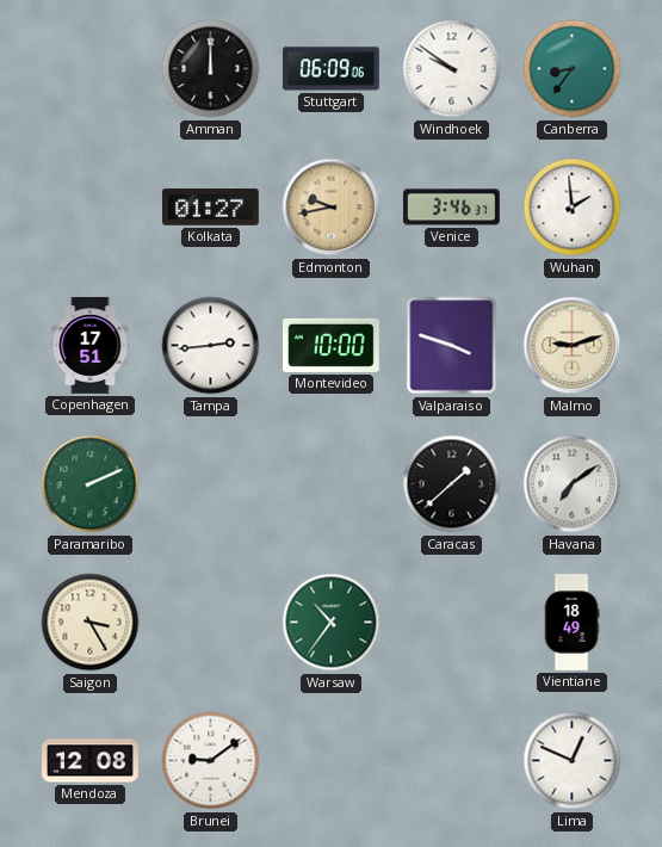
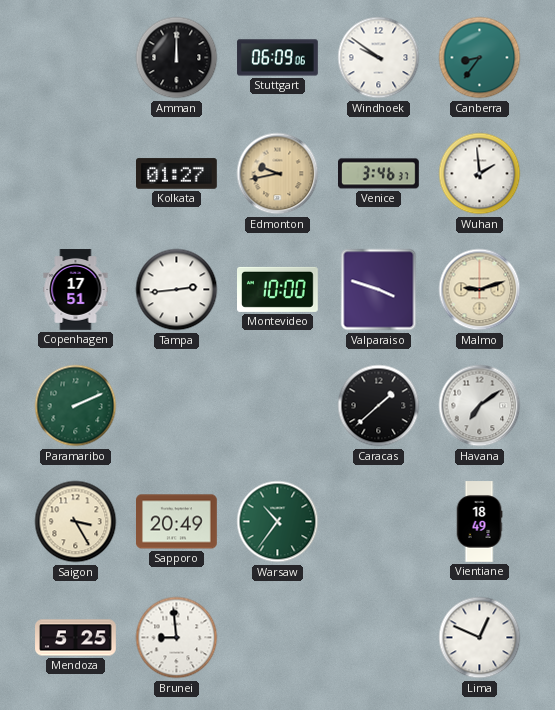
Sapporo: none -> 20:49 (177, 522)
Mendoza: 12:08 -> 5:25 (76, 638)
Brunei: 9:09 -> 8:59 (177, 638)
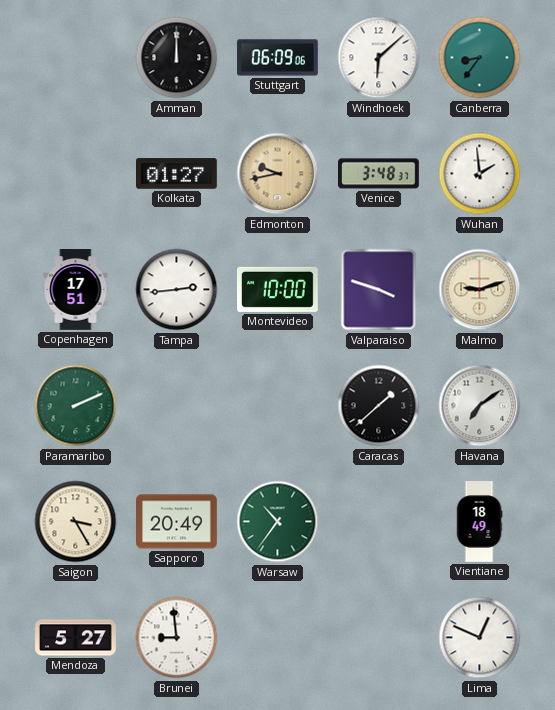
Windhoek: 9:51 -> 6:08 (379, 58)
Venice: 3:46 -> 3:48 (379, 174)
Mendoza: 5:25 -> 5:27 (76, 638)
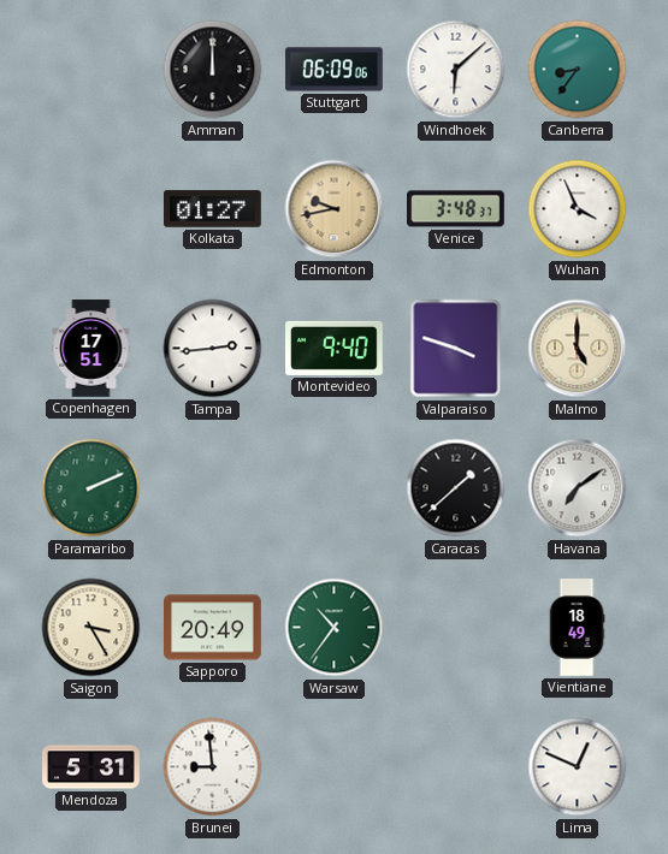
Wuhan: 1:59 -> 3:56 (578, 209)
Montevideo: 10:00 -> 9:40 (335, 348)
Malmo: 9:12 -> 5:00 (578, 349)
Mendoza: 5:27 -> 5:31 (91, 767)
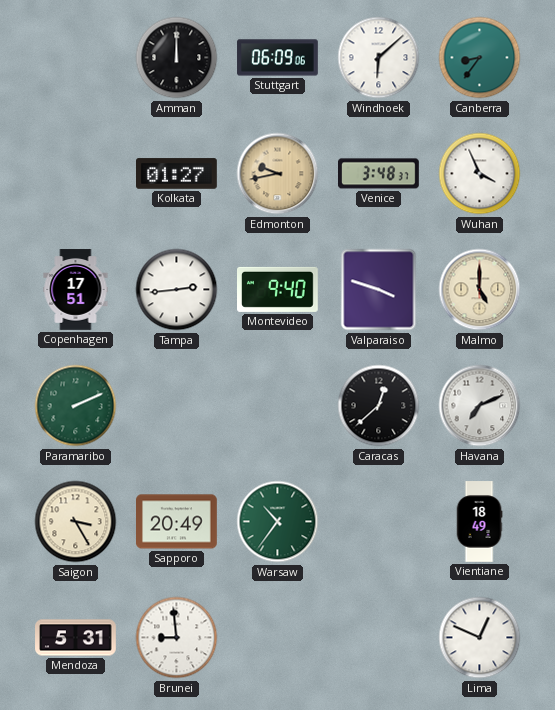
Caracas: 1:38 -> 12:38 (379, 406)
Havana: 7:09 -> 7:11 (480, 406)
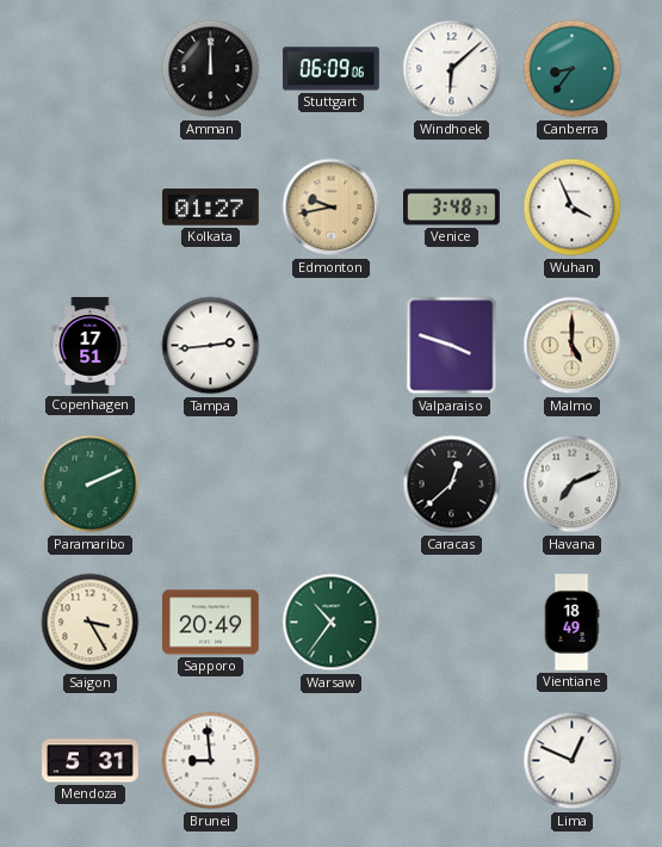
Montevideo: 9:40 -> none (278, 289)
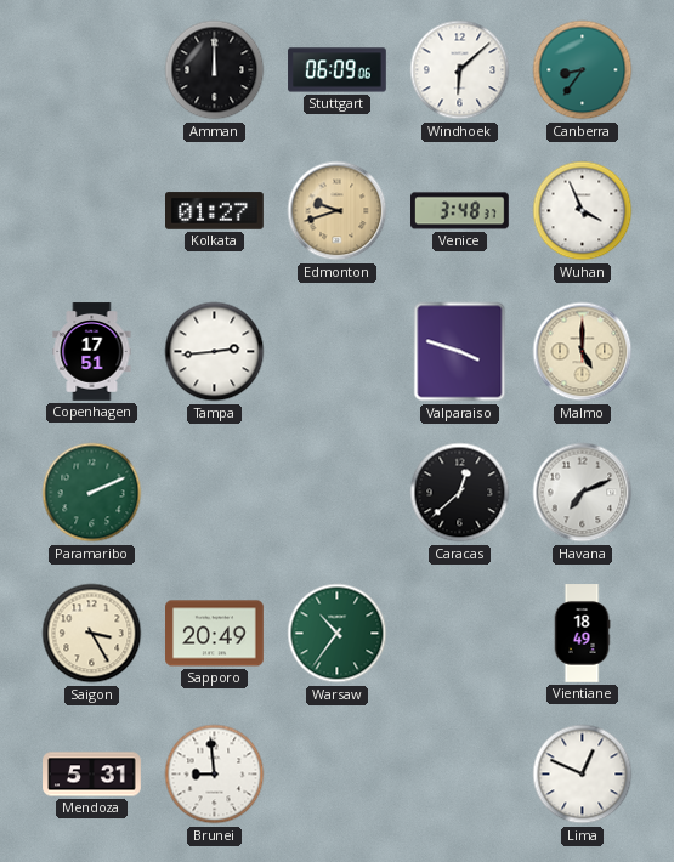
Edmonton: 9:43 -> 9:42 (338, 211)
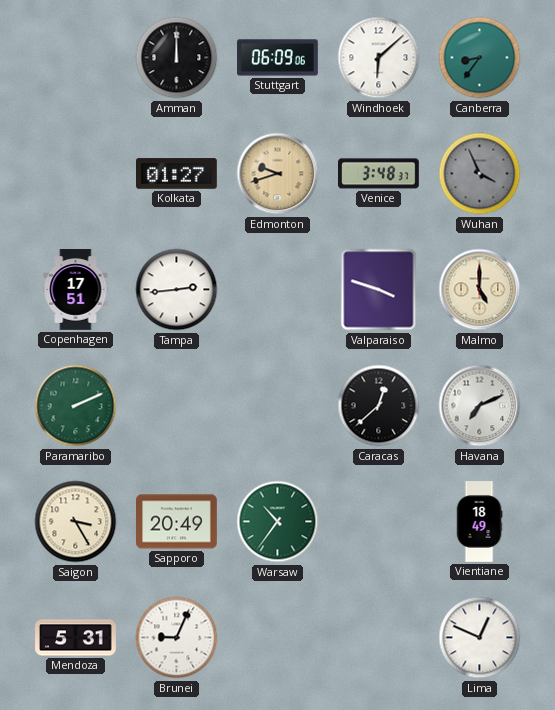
Wuhan dial: white -> grey (480, 174)
Brunei: 8:59 -> 9:04 (177, 638)
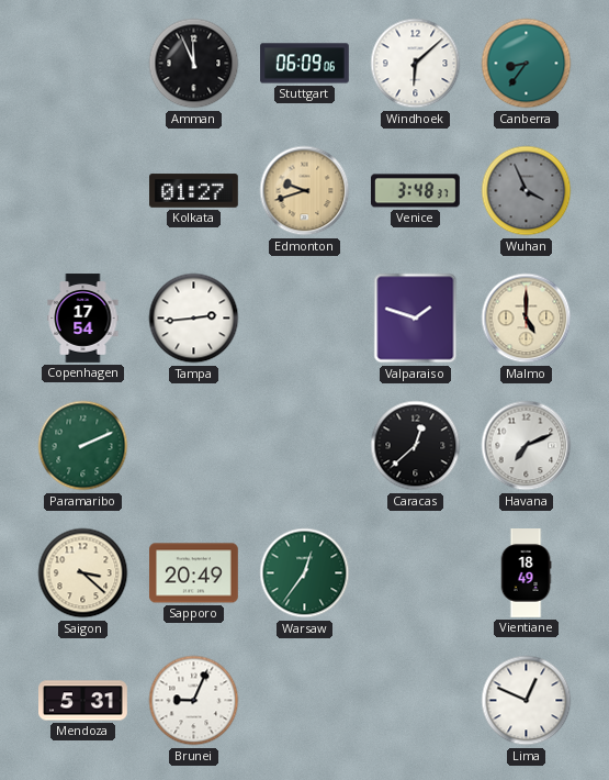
Amman: 12:00 -> 11:56 (194, 64)
Copenhagen: 17:51 -> 17:54 (83, 319)
Valparaiso: 3:48 -> 1:48 (416, 319)
Saigon: 3:25 -> 3:22 (83, 573)
Warsaw: 10:36 -> 12:36 (305, 573)
